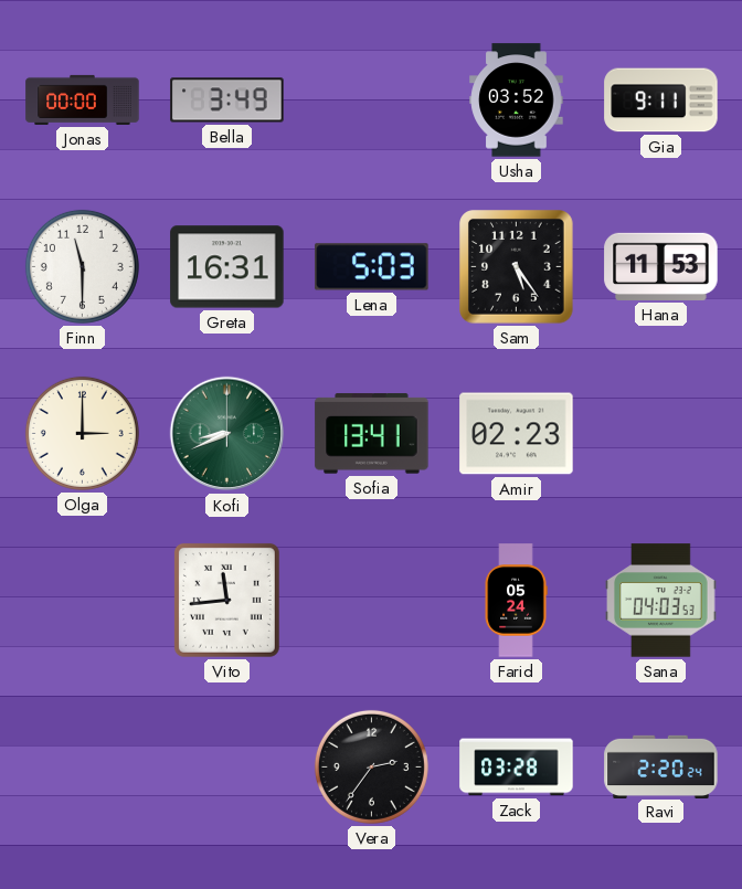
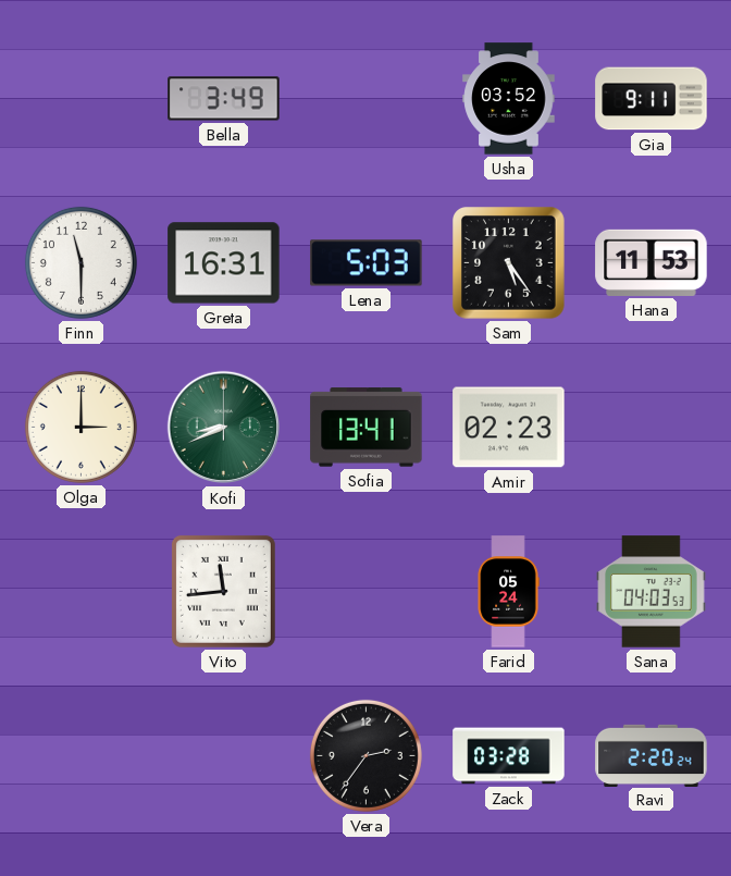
Jonas: 00:00 -> none (83, 99)
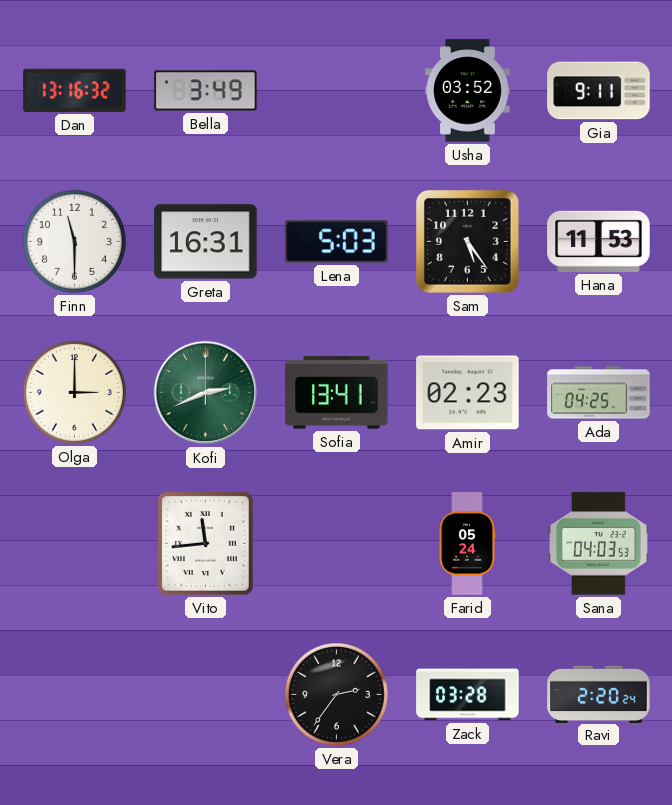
Dan: none -> 13:16 (75, 90)
Kofi: 8:41 -> 2:41 (206, 393)
Ada: none -> 04:25 (599, 393)
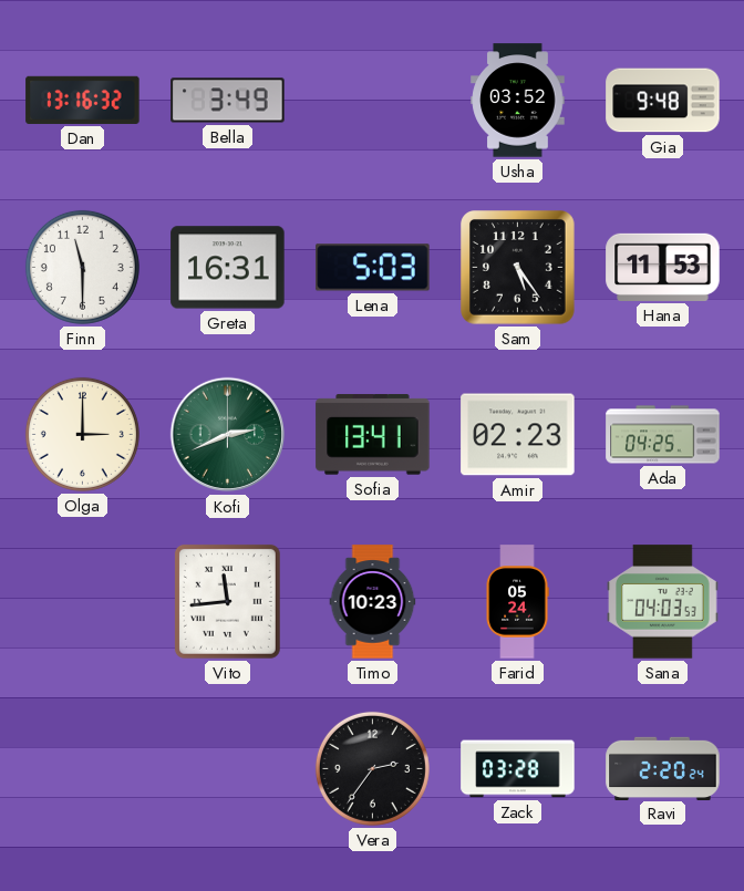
Gia: 9:11 -> 9:48 (663, 101)
Timo: none -> 10:23 (373, 602)
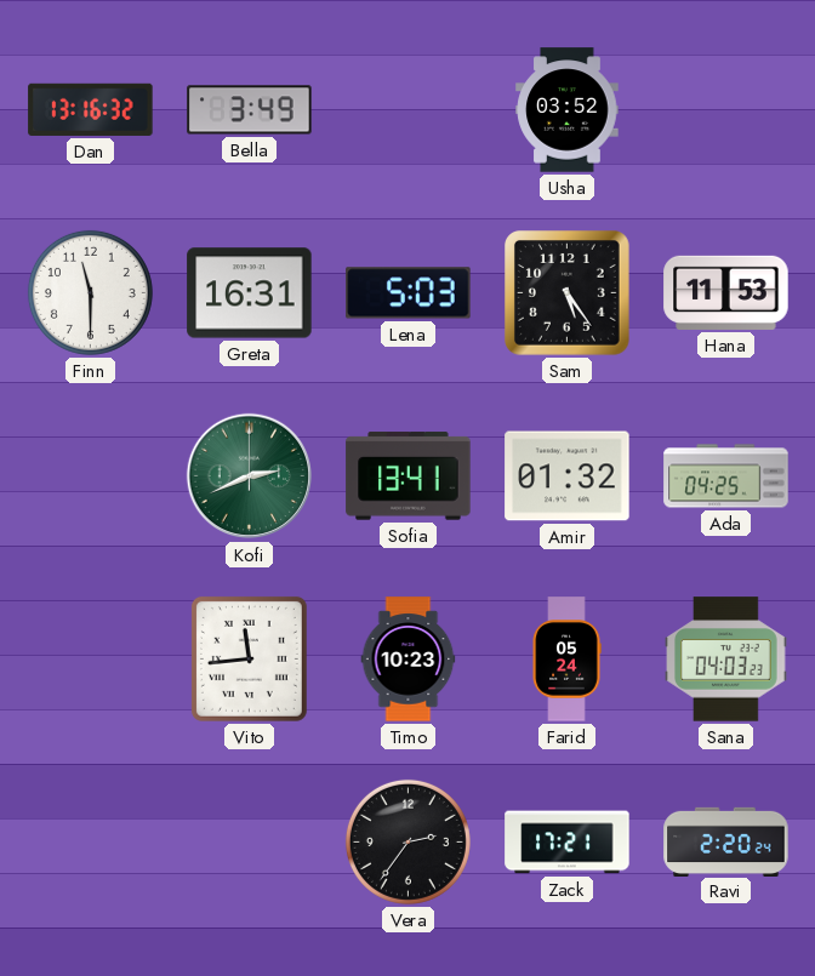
Gia: 9:48 -> none (663, 101)
Olga: 3:00 -> none (82, 434)
Amir: 02:23 -> 01:32 (568, 476)
Sana: 04:03:53 -> 04:03:23 (726, 660)
Zack: 03:28 -> 17:21 (568, 843)
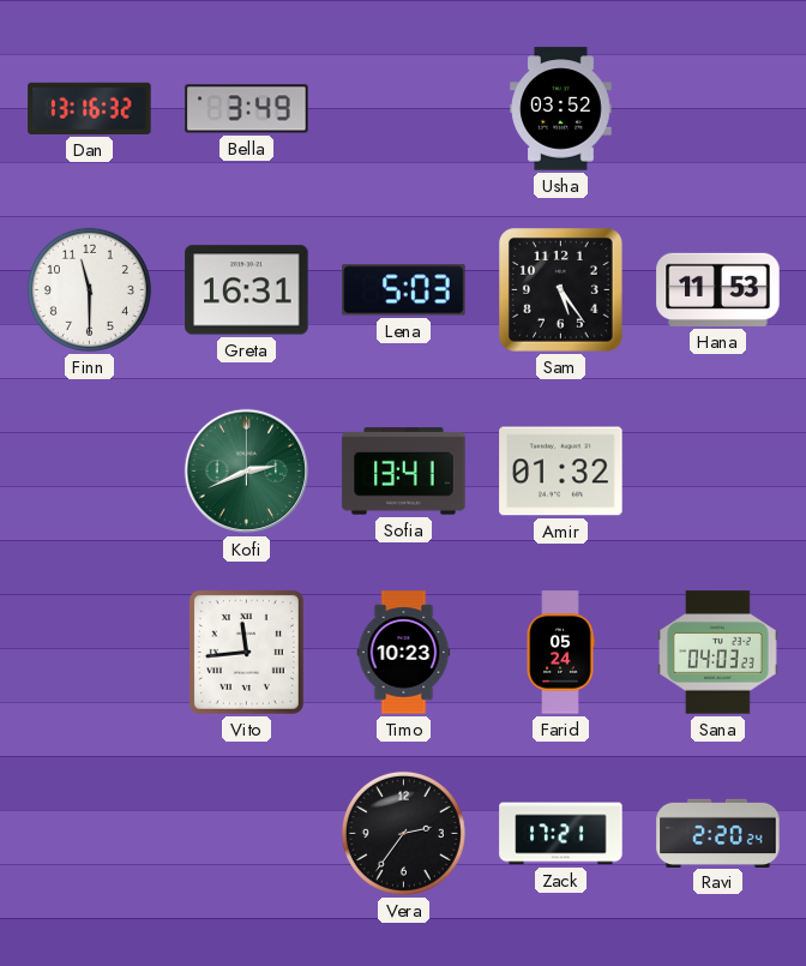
Ada: 04:25 -> none (726, 476)
